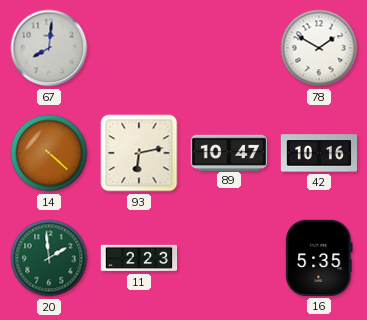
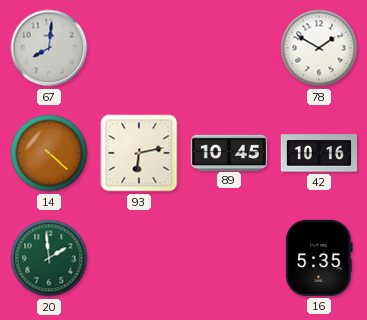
89: 10:47 -> 10:45 (228, 152)
11: 2:23 -> none (139, 258)
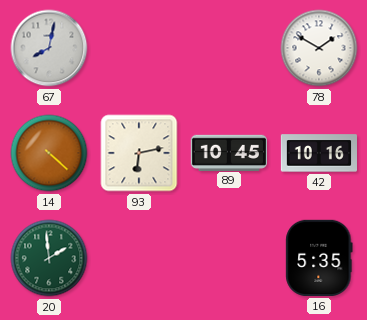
67: 8:01 -> 8:02 (49, 48)
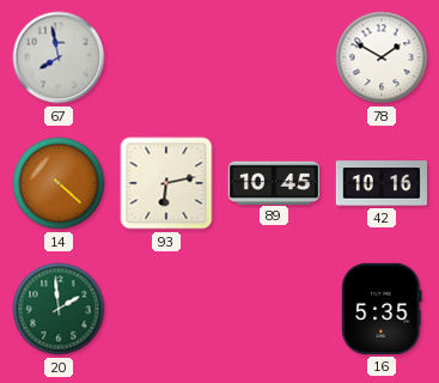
67: 8:02 -> 7:58 (59, 57)
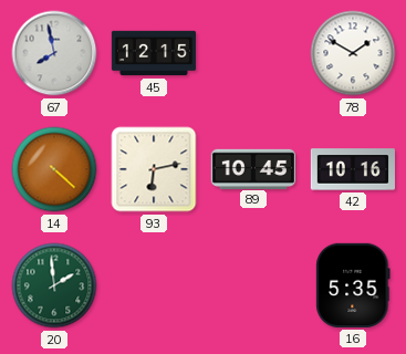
45: none -> 12:15 (154, 53)
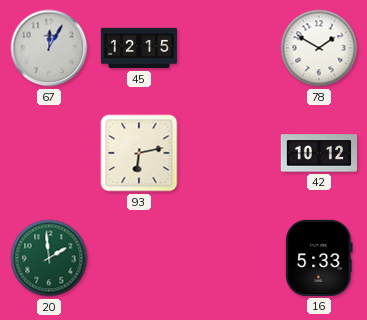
67: 7:58 -> 12:05 (49, 48)
14: 4:22 -> none (54, 169)
89: 10:45 -> none (252, 168)
42: 10:16 -> 10:12 (318, 153)
16: 5:35 -> 5:33 (319, 258)
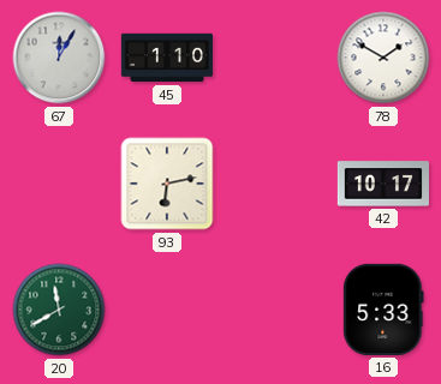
45: 12:15 -> 1:10 (167, 58)
42: 10:12 -> 10:17 (382, 184)
20: 1:59 -> 11:40 (59, 310)
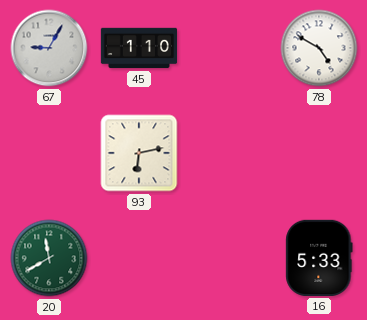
67: 12:05 -> 9:05 (49, 48)
78: 1:50 -> 4:50 (319, 48)
42: 10:17 -> none (382, 184)
